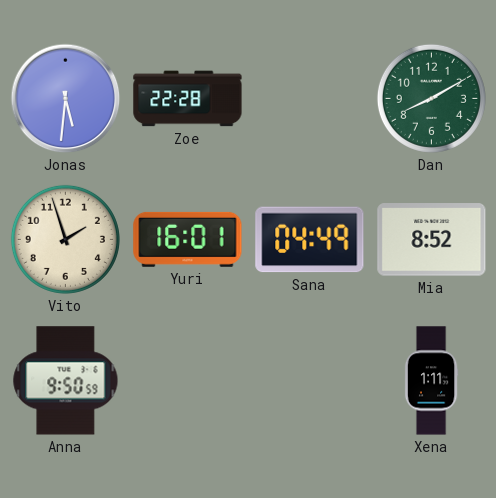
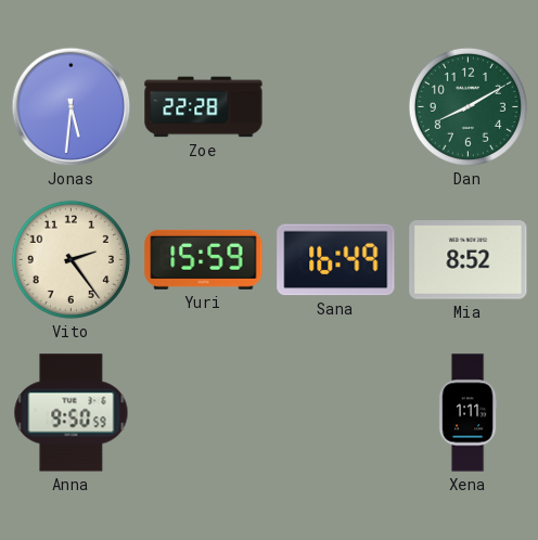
Vito: 1:57 -> 2:24 (71, 259)
Yuri: 16:01 -> 15:59 (204, 259)
Sana: 04:49 -> 16:49 (336, 260)
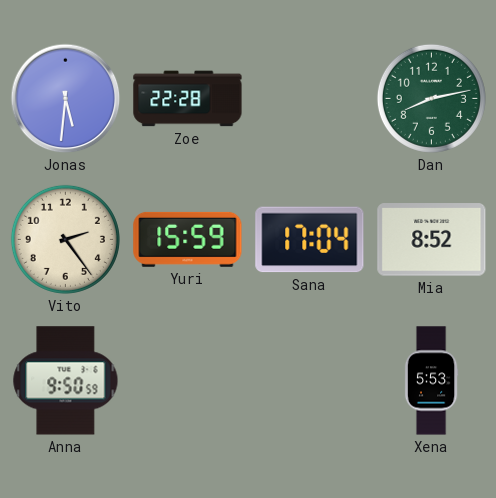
Dan: 8:10 -> 8:13 (431, 98)
Sana: 16:49 -> 17:04 (310, 240)
Xena: 1:11 -> 5:53 (431, 381)
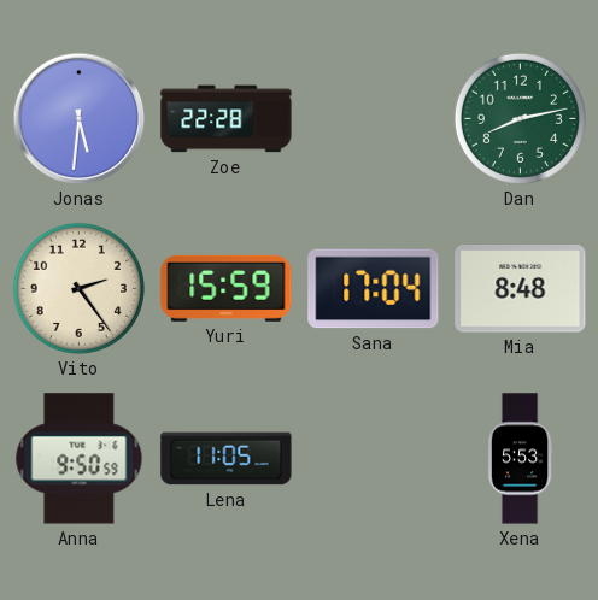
Mia: 8:52 -> 8:48 (521, 289)
Lena: none -> 11:05 (227, 459)
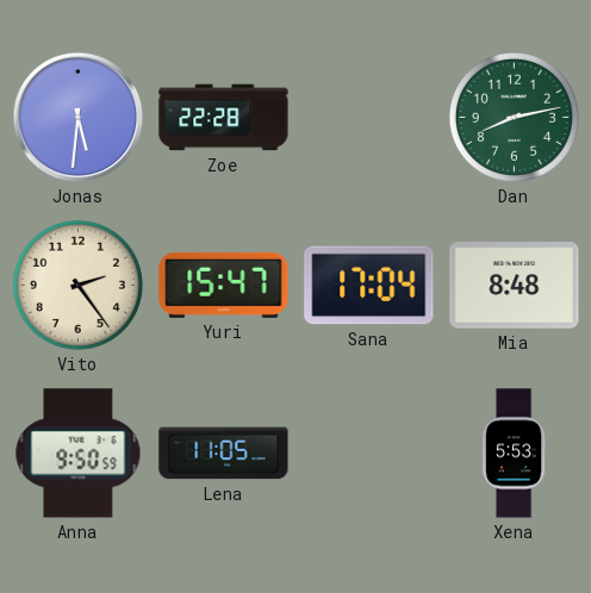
Yuri: 15:59 -> 15:47 (224, 285)
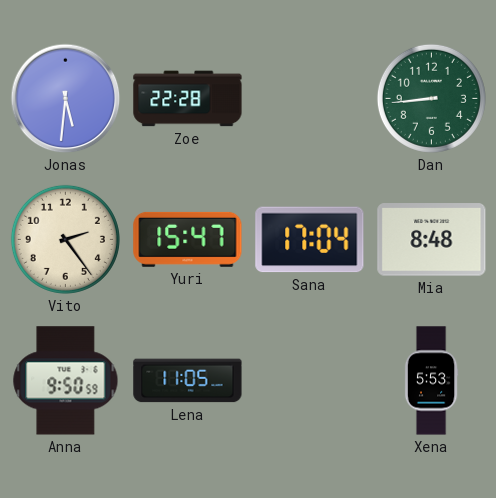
Dan: 8:13 -> 8:44 (431, 98)
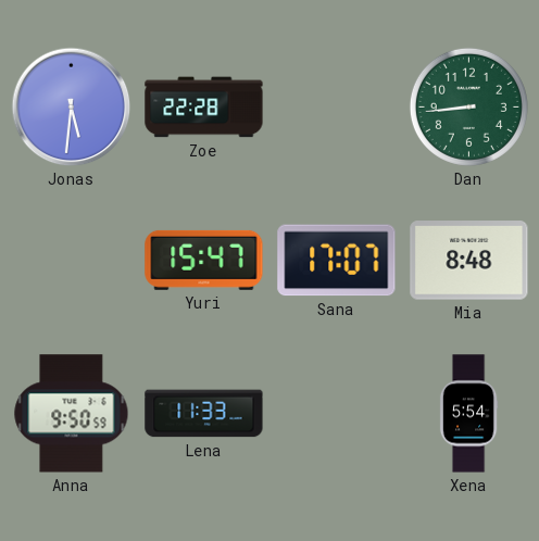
Vito: 2:24 -> none (65, 239)
Sana: 17:04 -> 17:07 (337, 261)
Lena: 11:05 -> 11:33 (204, 414)
Xena: 5:53 -> 5:54 (468, 414)
